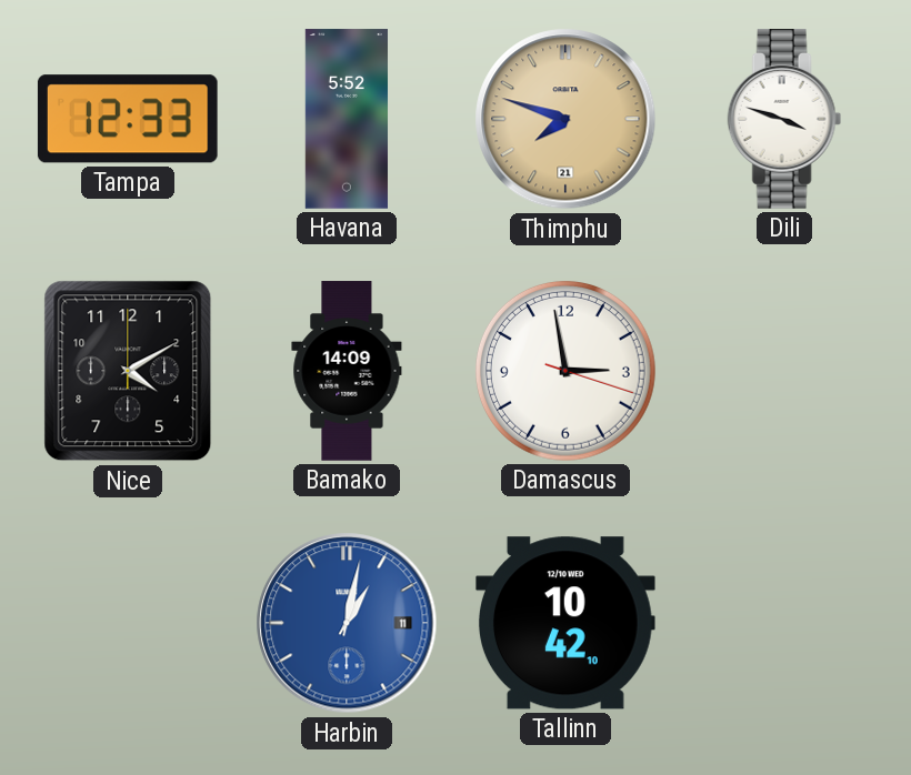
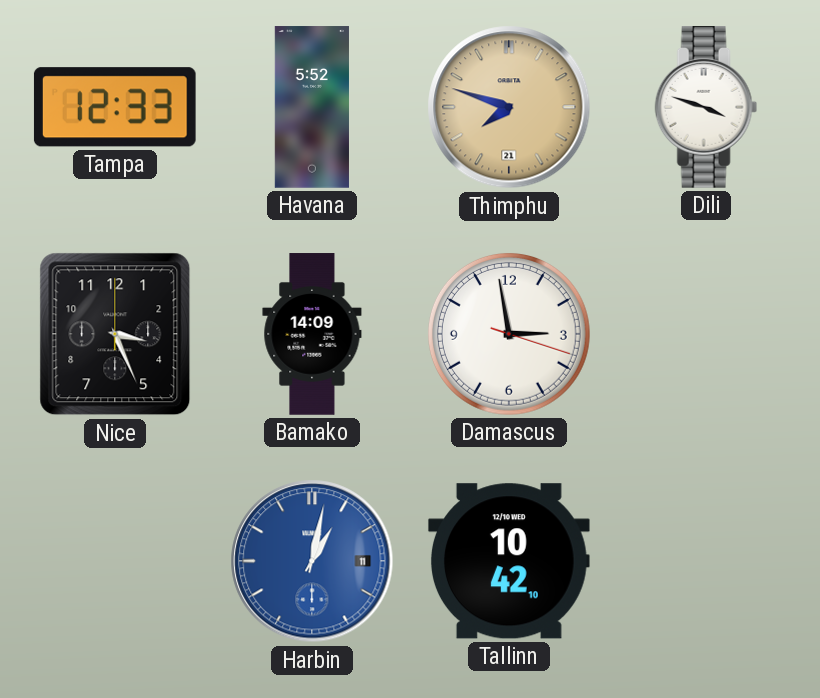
Nice: 4:10 -> 3:26 (115, 334)
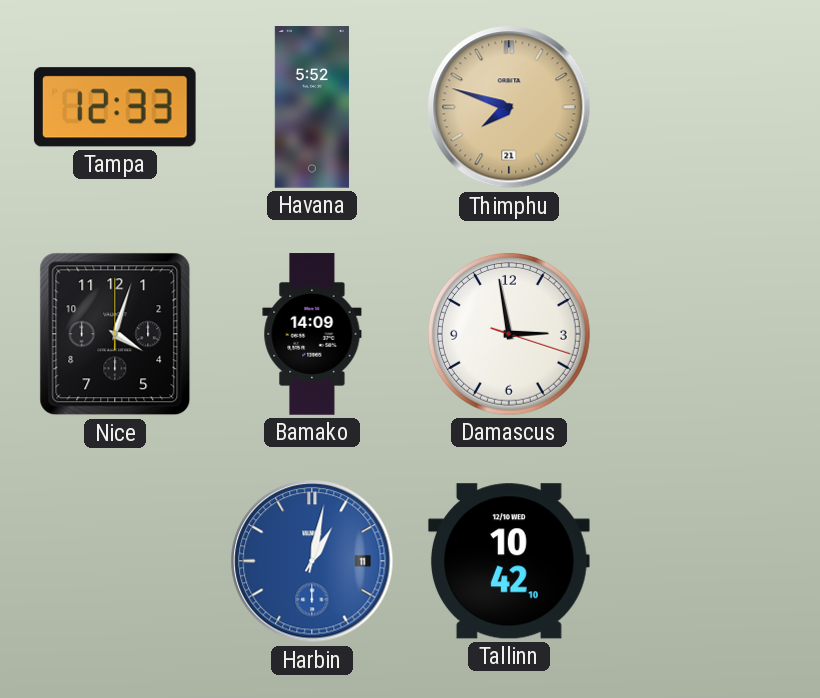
Dili: 3:48 -> none (706, 108)
Nice: 3:26 -> 4:03 (115, 334)
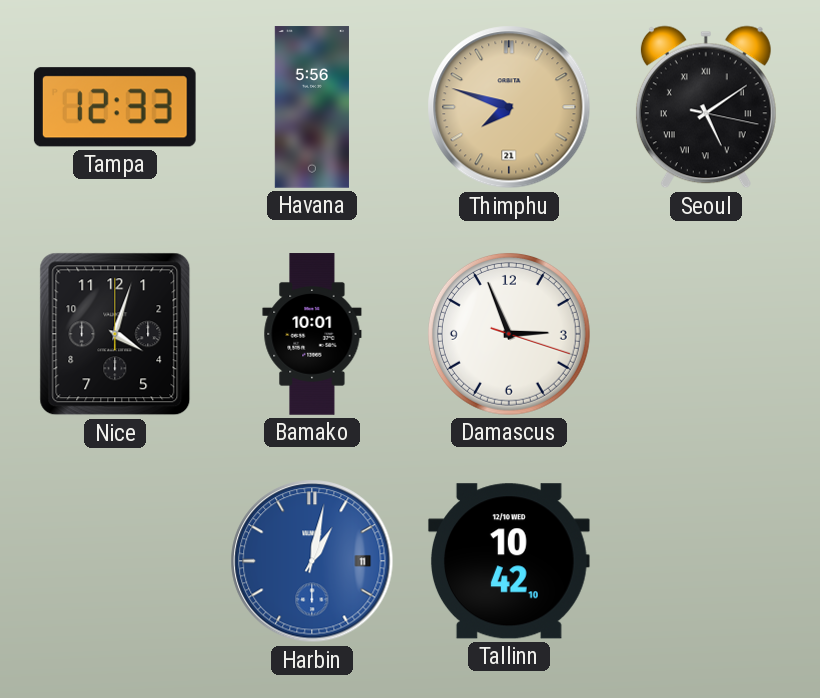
Havana: 5:52 -> 5:56 (312, 107)
Seoul: none -> 5:09 (706, 107)
Bamako: 14:09 -> 10:01 (312, 334)
Damascus: 2:58 -> 2:56 (509, 334)
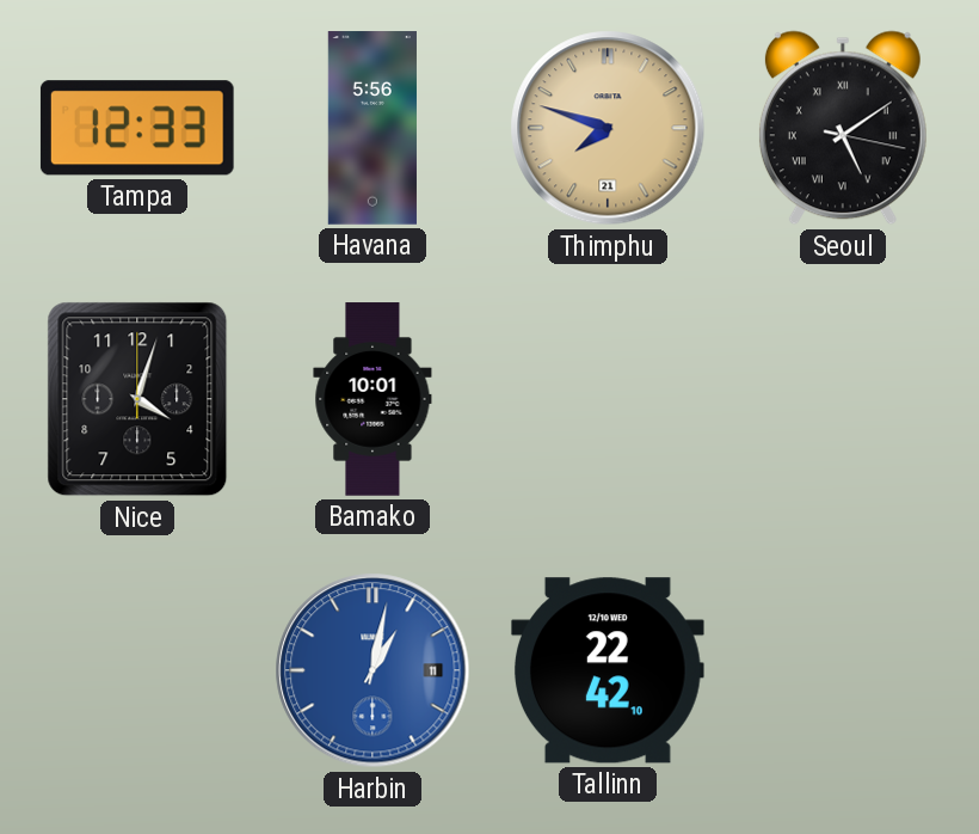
Damascus: 2:56 -> none (509, 334)
Tallinn: 10:42 -> 22:42 (608, 670)
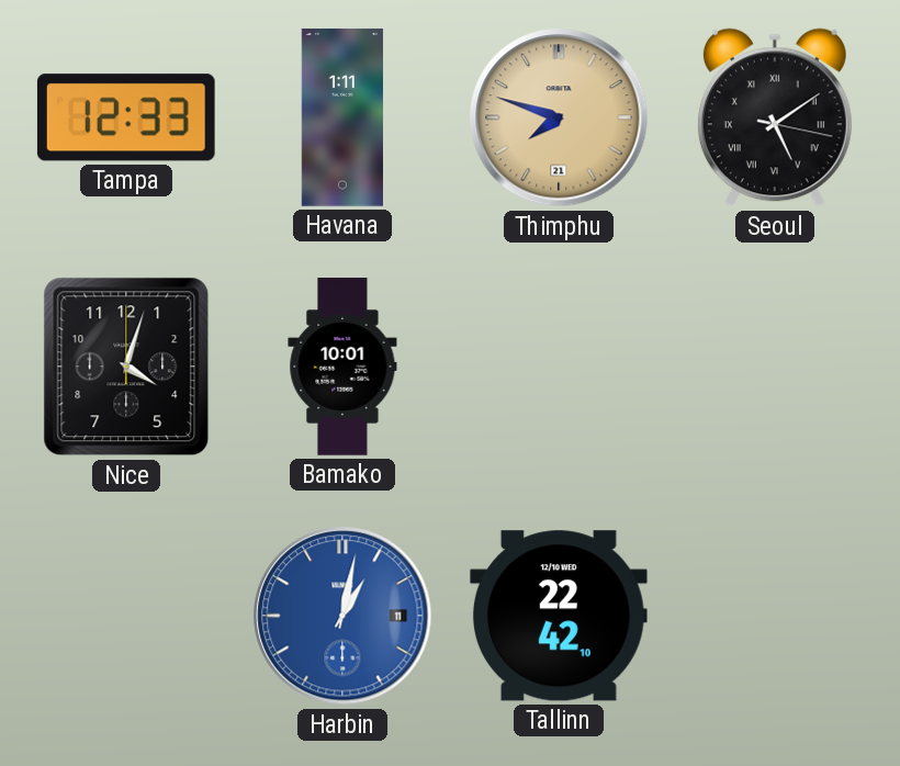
Havana: 5:56 -> 1:11 (342, 117)
